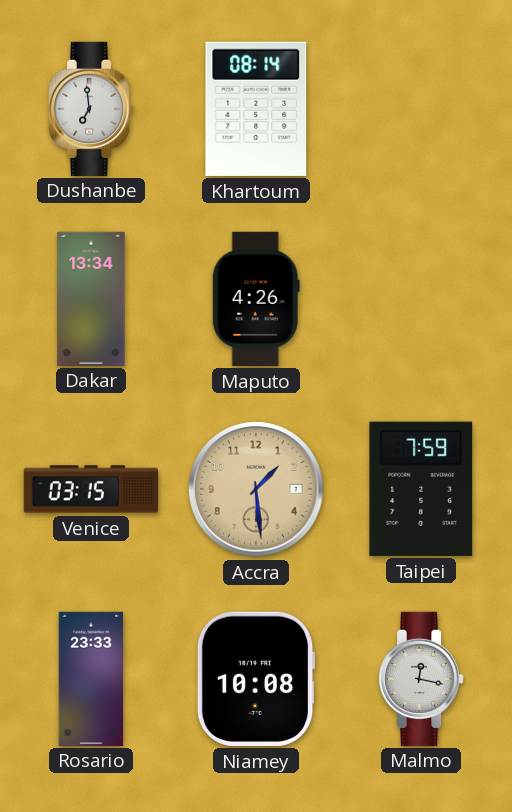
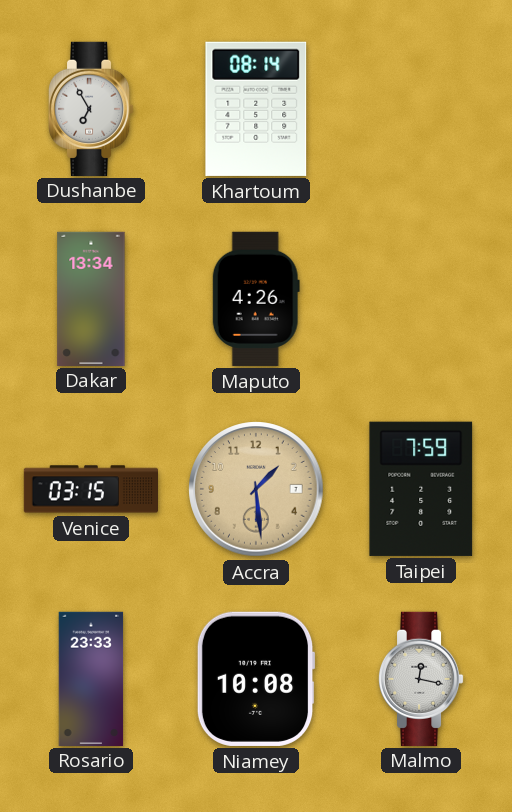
Dushanbe: 6:59 -> 6:55 (91, 108)
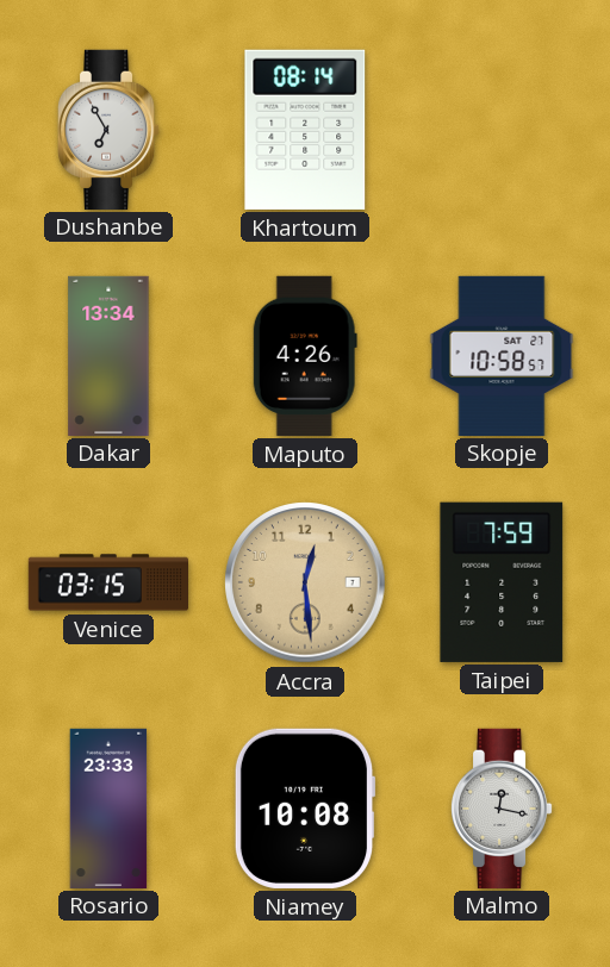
Skopje: none -> 10:58 (502, 355)
Accra: 1:29 -> 12:29 (305, 582)
